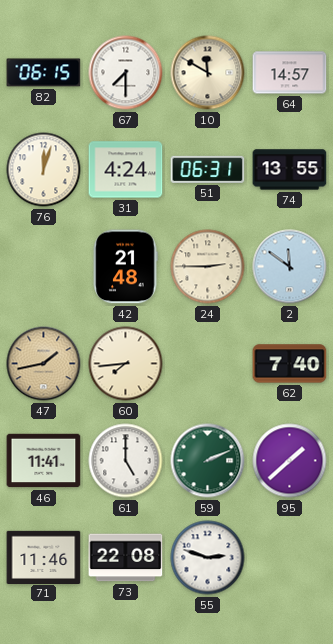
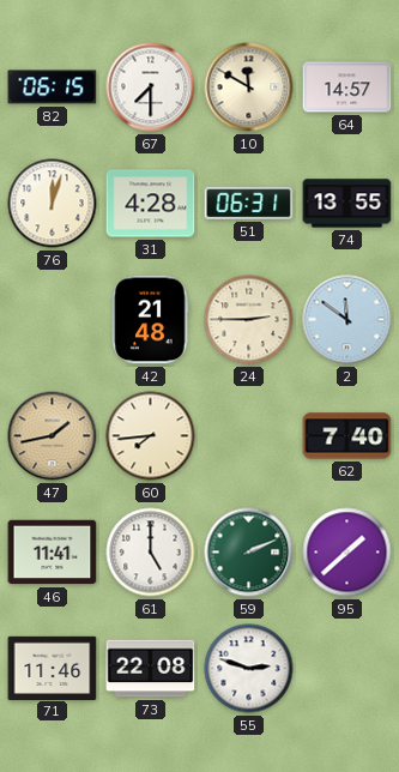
31: 4:24 -> 4:28 (151, 204)
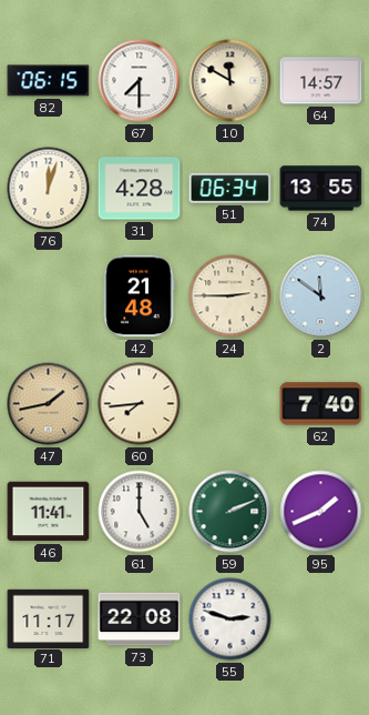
51: 06:31 -> 06:34 (230, 188)
95: 1:38 -> 1:41 (321, 512)
71: 11:46 -> 11:17 (49, 618)
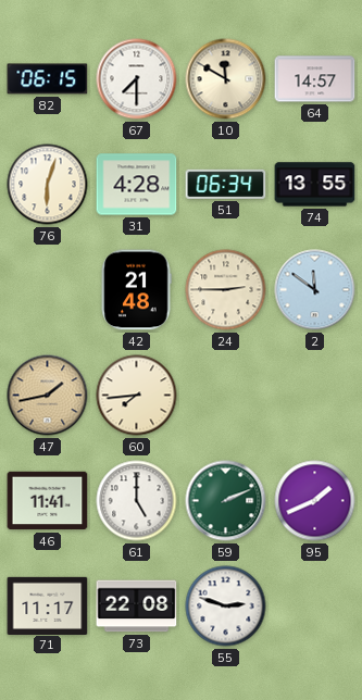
76: 12:03 -> 6:03 (48, 185)
62: 7:40 -> none (321, 404)
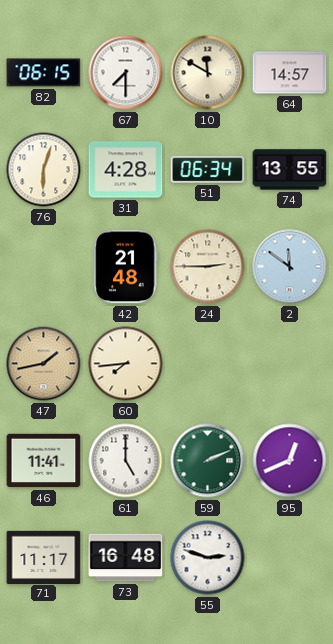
95: 1:41 -> 12:41 (290, 461)
73: 22:08 -> 16:48 (126, 558)
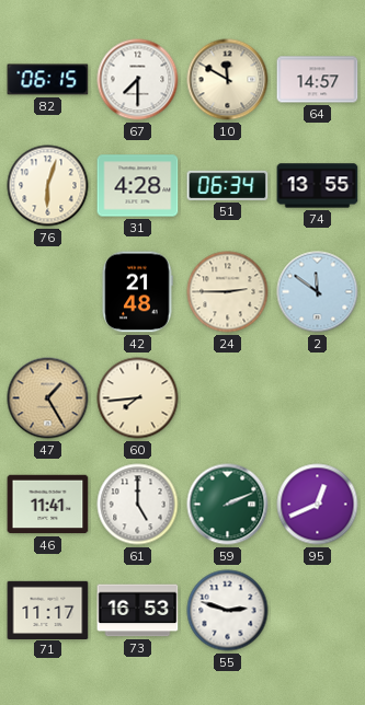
47: 1:43 -> 1:25 (48, 398)
73: 16:48 -> 16:53 (138, 611)
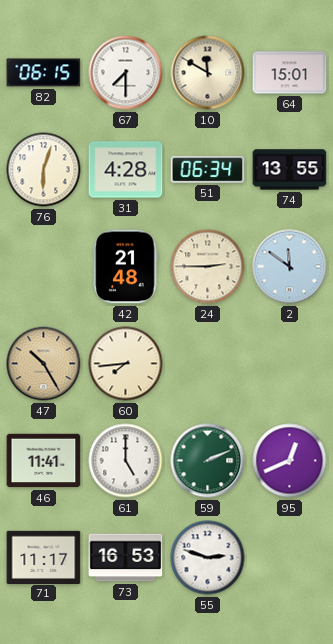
64: 14:57 -> 15:01 (290, 73)
47: 1:25 -> 10:25 (44, 364)
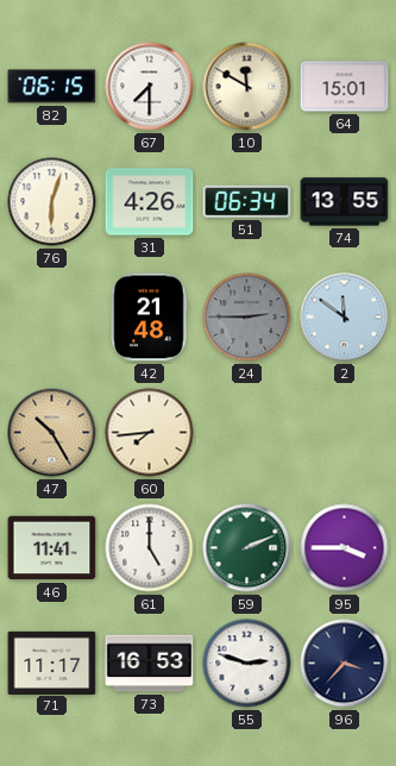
31: 4:28 -> 4:26 (150, 202)
24 dial: cream -> grey (247, 318)
95: 12:41 -> 3:45 (345, 548)
96: none -> 3:37 (345, 664)
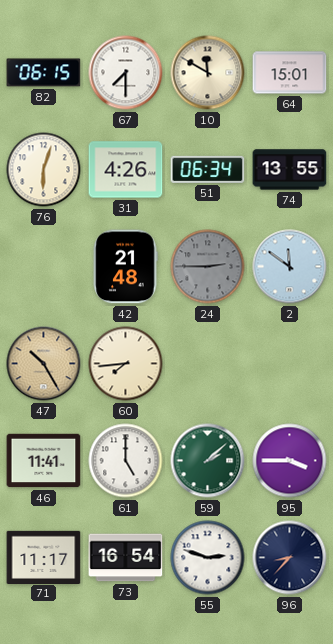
59: 2:11 -> 2:08 (208, 461)
73: 16:53 -> 16:54 (126, 558)
96: 3:37 -> 8:37 (290, 558)
